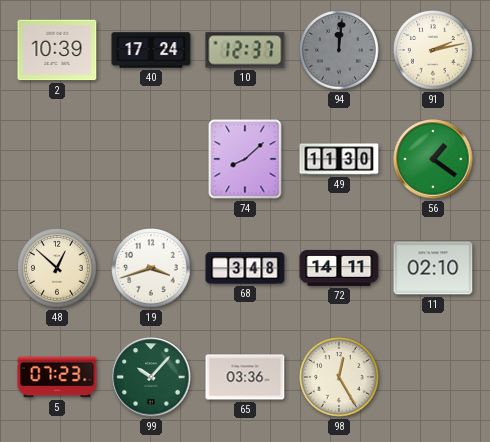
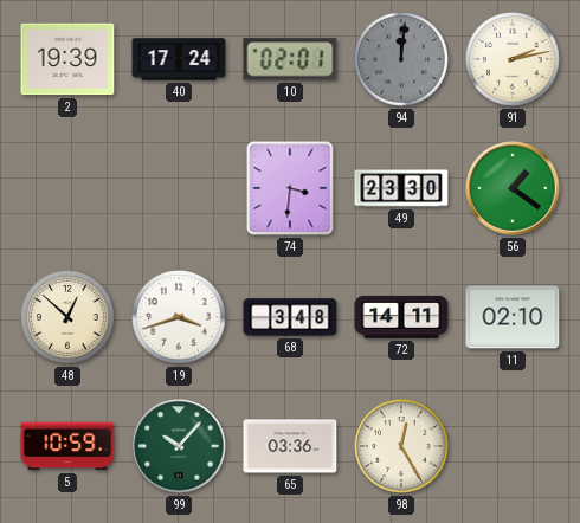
2: 10:39 -> 19:39 (67, 59)
10: 12:37 -> 02:01 (290, 59)
74: 8:08 -> 3:31 (290, 188)
49: 11:30 -> 23:30 (401, 188)
5: 07:23 -> 10:59 (67, 446)
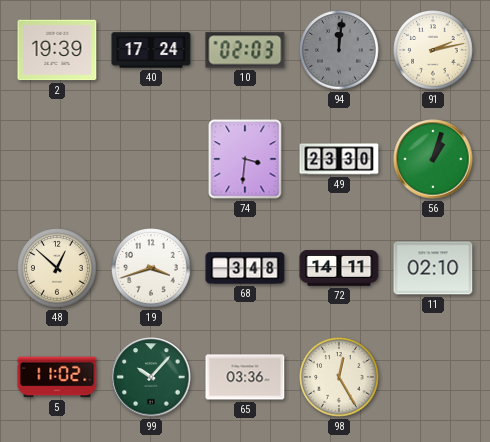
10: 02:01 -> 02:03 (245, 50)
56: 1:21 -> 1:03 (433, 159)
5: 10:59 -> 11:02 (57, 377)
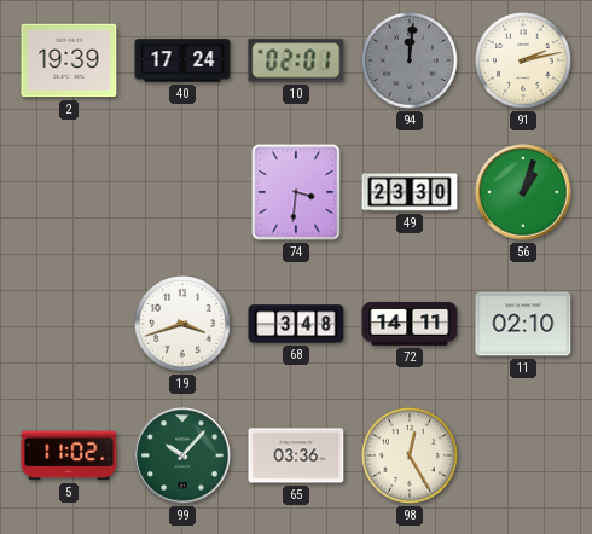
10: 02:03 -> 02:01 (296, 60)
48: 12:52 -> none (57, 268)
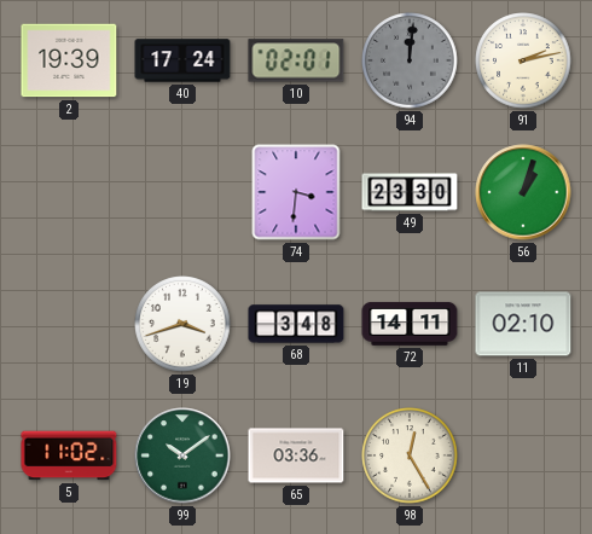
99: 10:07 -> 10:09 (182, 455)
